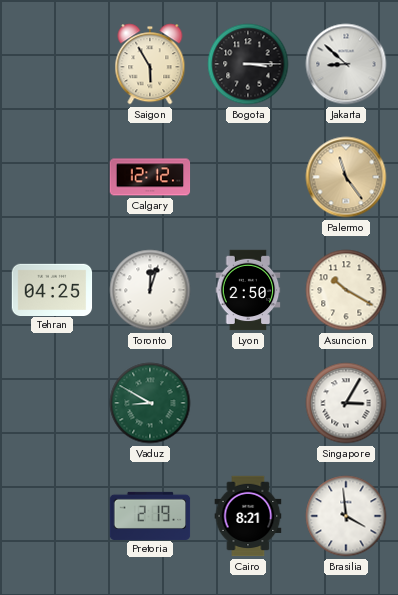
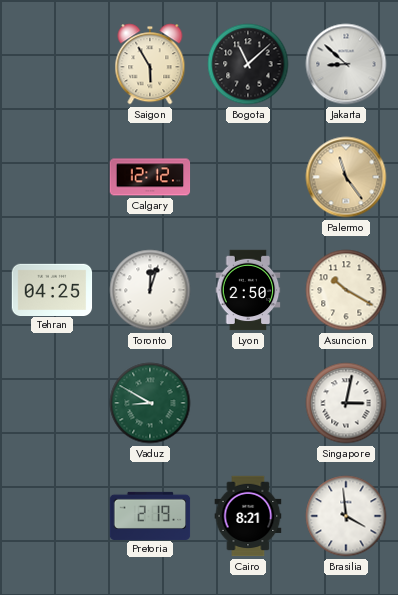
Bogota: 3:15 -> 11:08 (248, 64)
Singapore: 3:05 -> 3:02 (346, 403)
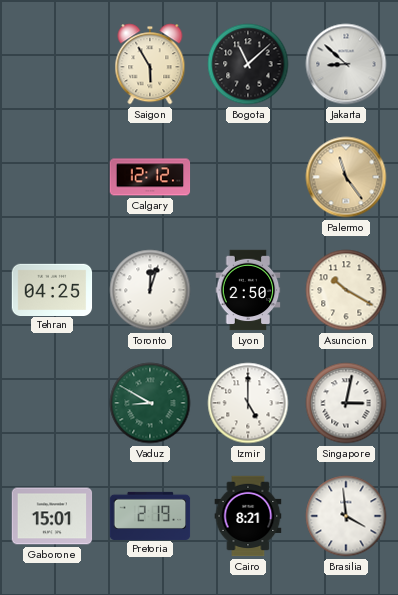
Izmir: none -> 5:00 (248, 403)
Gaborone: none -> 15:01 (52, 516)
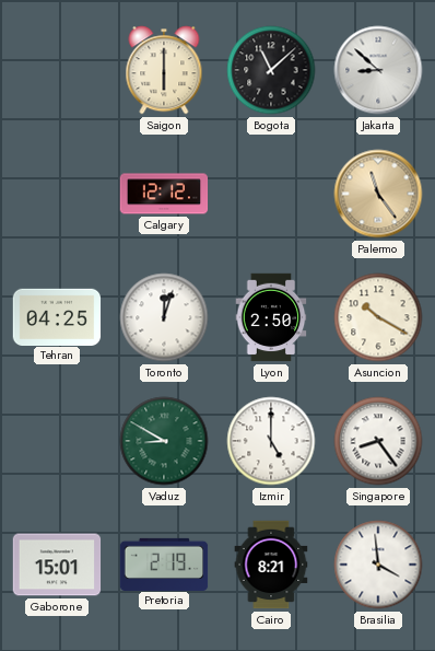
Saigon: 5:55 -> 6:00 (164, 70)
Singapore: 3:02 -> 8:24 (378, 441)
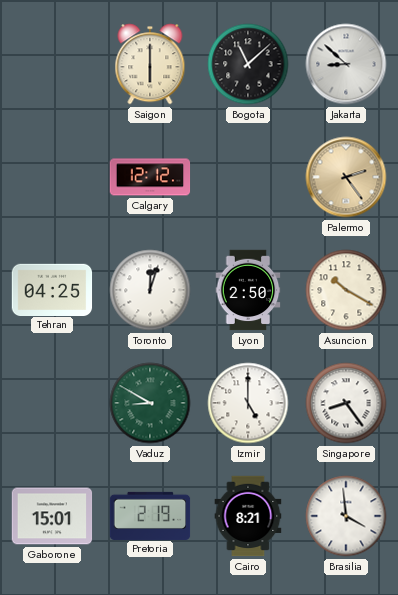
Palermo: 11:24 -> 2:24 (346, 177)
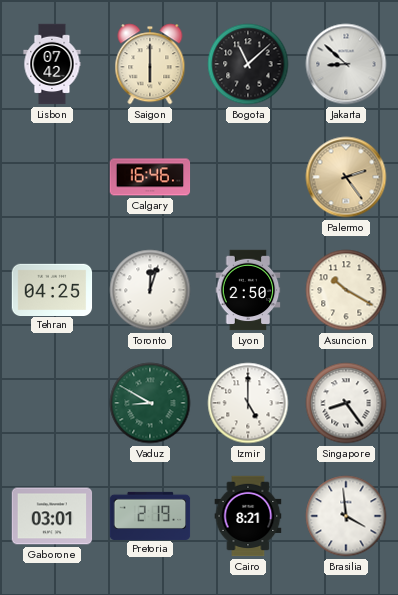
Lisbon: none -> 07:42 (52, 64)
Calgary: 12:12 -> 16:46 (150, 177)
Gaborone: 15:01 -> 03:01 (52, 516)
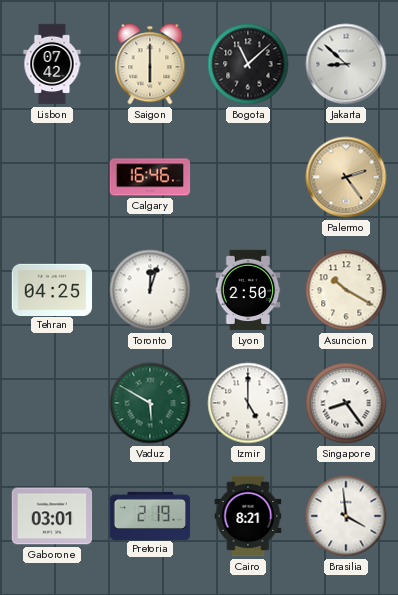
Vaduz: 8:50 -> 5:50 (150, 403)
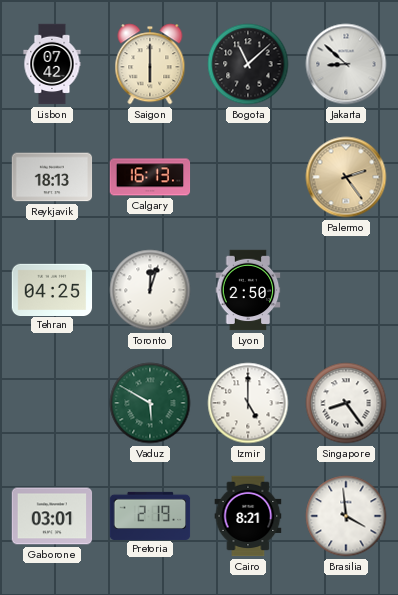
Reykjavik: none -> 18:13 (52, 177)
Calgary: 16:46 -> 16:13 (150, 177)
Asuncion: 10:20 -> none (346, 290)
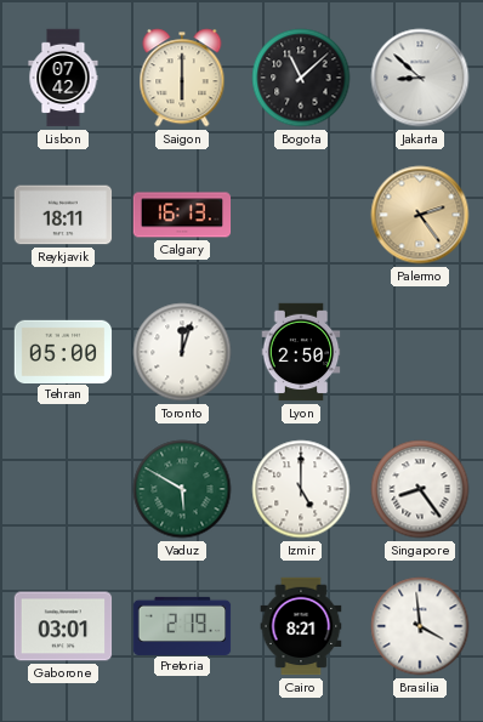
Reykjavik: 18:13 -> 18:11 (63, 215)
Tehran: 04:25 -> 05:00 (63, 351)
